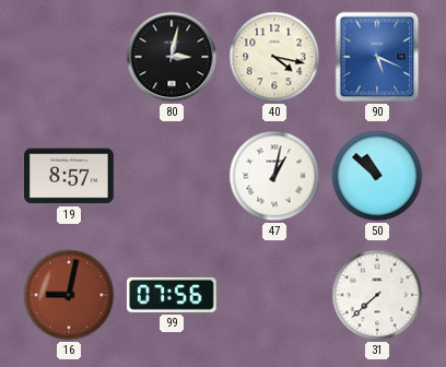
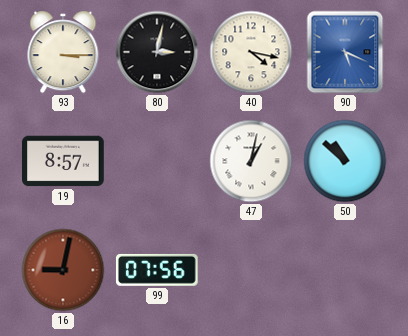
93: none -> 3:15 (63, 52)
31: 7:38 -> none (377, 295)
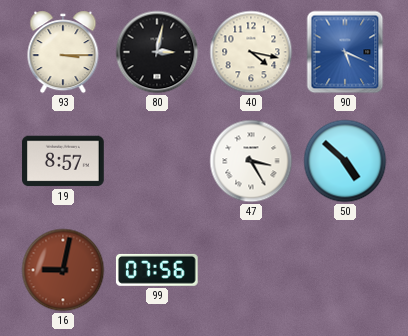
47: 1:02 -> 3:25 (251, 161)
50: 10:52 -> 4:52 (345, 161)
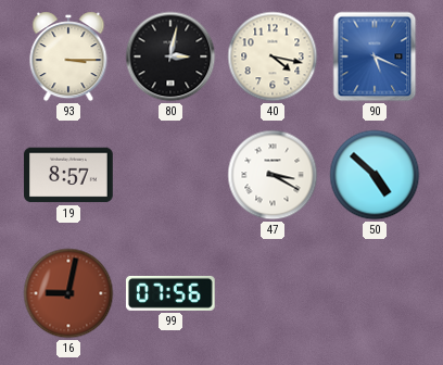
47: 3:25 -> 3:20 (273, 175)
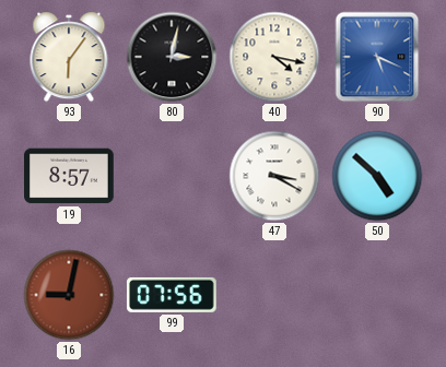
93: 3:15 -> 6:06 (69, 57)
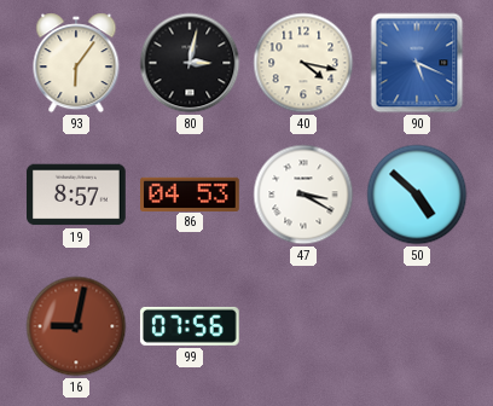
86: none -> 04:53 (190, 193)
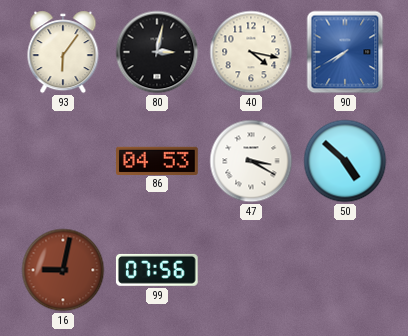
90: 5:19 -> 7:40 (345, 52)
19: 8:57 -> none (77, 195)
